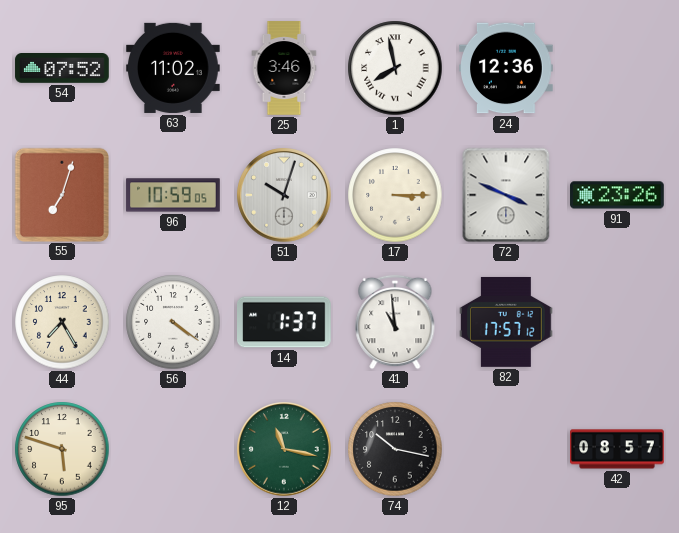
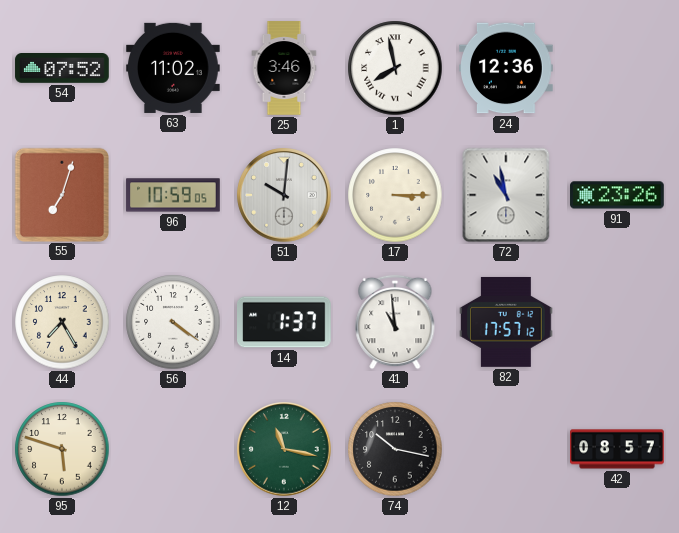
51: 10:03 -> 10:01 (284, 195)
72: 3:49 -> 10:58 (506, 195)
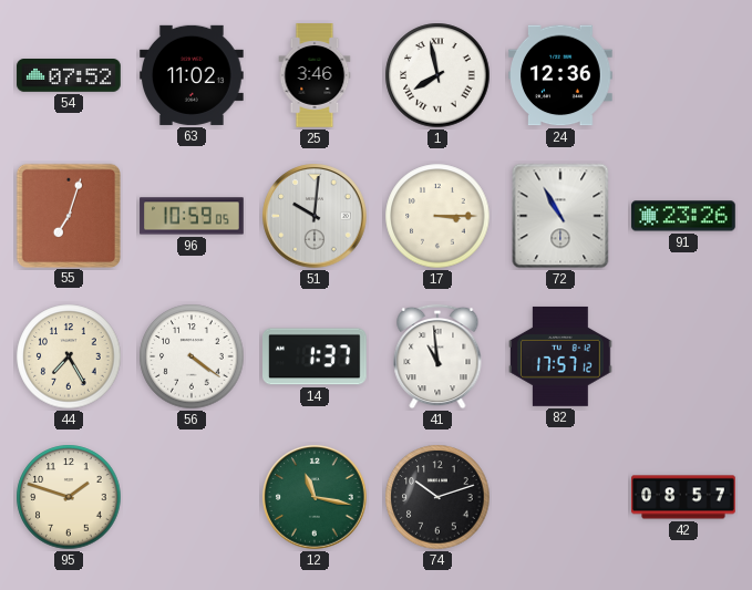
72: 10:58 -> 10:55 (560, 216)
95: 5:48 -> 1:48 (69, 497)
74: 10:17 -> 10:12 (437, 497)
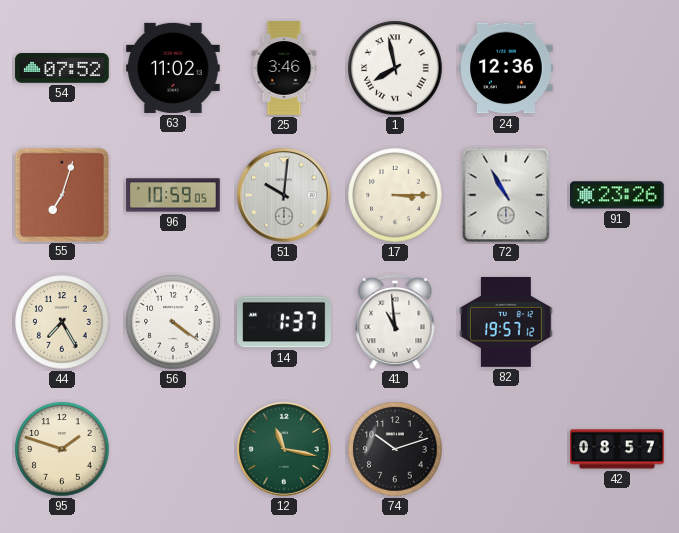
82: 17:57 -> 19:57 (507, 322)
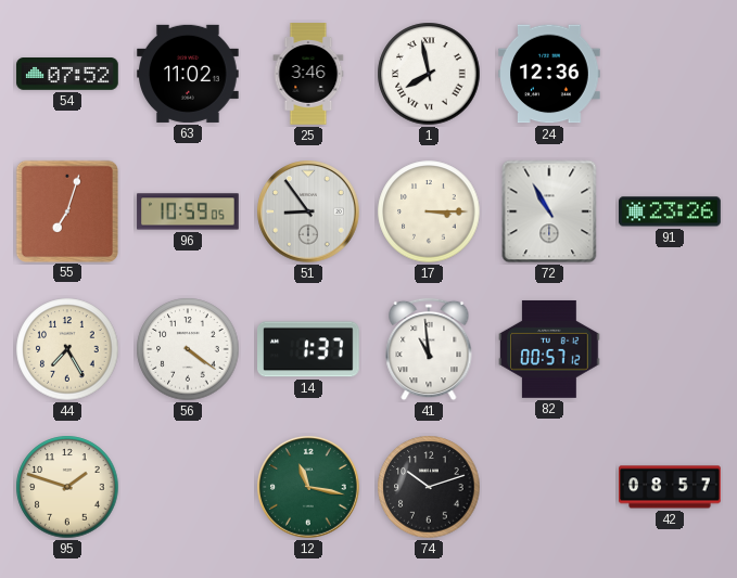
51: 10:01 -> 8:54 (308, 211)
82: 19:57 -> 00:57 (550, 349)
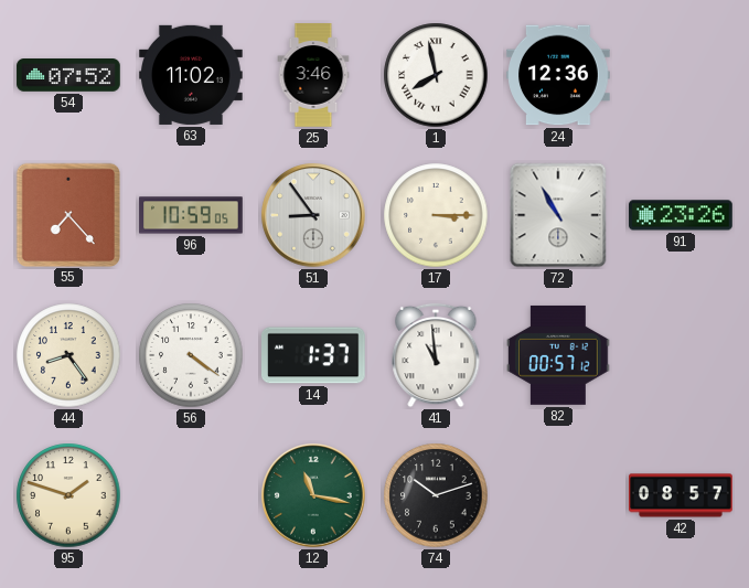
55: 7:03 -> 7:23 (67, 214)
44: 7:25 -> 8:24 (68, 355)
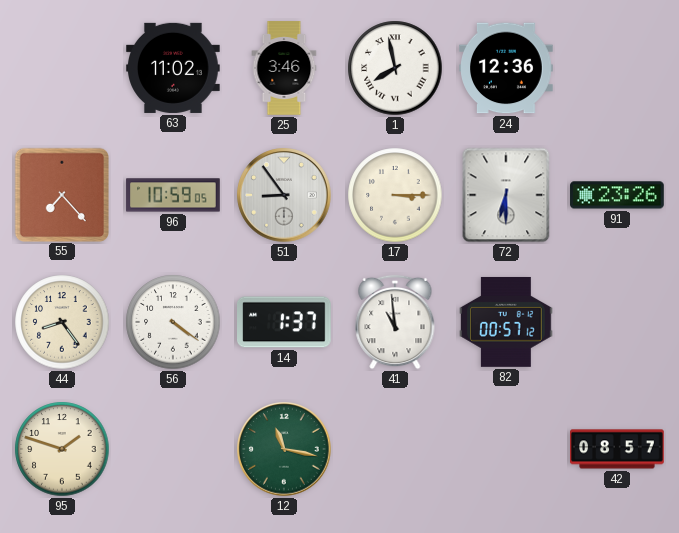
54: 07:52 -> none (68, 75)
72: 10:55 -> 6:30 (506, 195)
74: 10:12 -> none (436, 495)
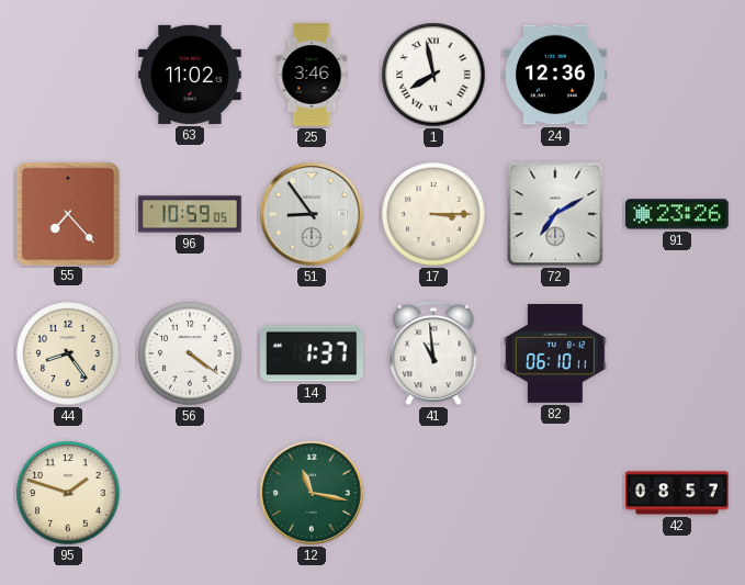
72: 6:30 -> 7:10 (555, 214)
82: 00:57 -> 06:10 (556, 353)
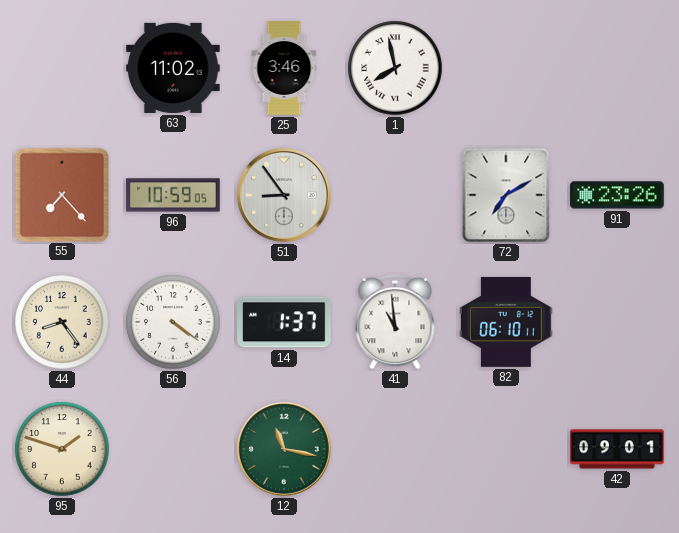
24: 12:36 -> none (555, 75)
17: 3:15 -> none (433, 214)
42: 08:57 -> 09:01 (617, 449)
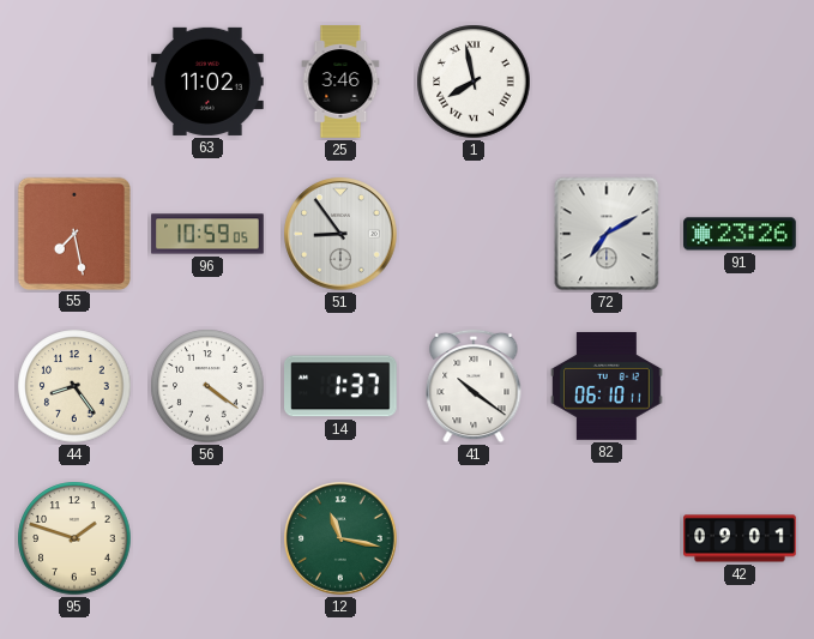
55: 7:23 -> 7:28 (73, 233)
41: 10:59 -> 10:21 (474, 386)
